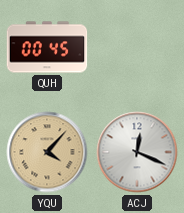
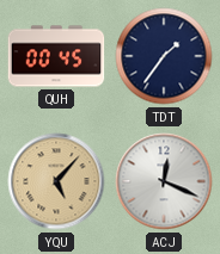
TDT: none -> 1:36 (164, 56)
YQU: 4:07 -> 5:07 (56, 181)
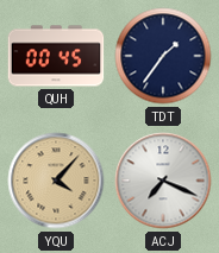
YQU: 5:07 -> 4:07 (56, 181)
ACJ: 12:19 -> 7:19 (163, 181)
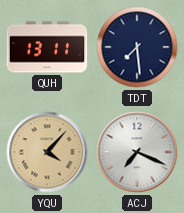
QUH: 00:45 -> 13:11 (47, 47)
TDT: 1:36 -> 7:29 (137, 47)
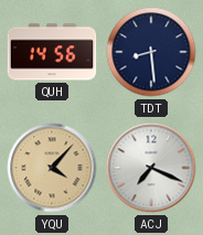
QUH: 13:11 -> 14:56 (52, 52)
TDT: 7:29 -> 8:29 (151, 52)
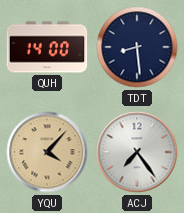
QUH: 14:56 -> 14:00 (47, 47)
ACJ: 7:19 -> 7:24 (137, 152)
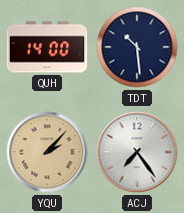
TDT: 8:29 -> 10:29 (137, 47)
YQU: 4:07 -> 2:07 (47, 152)
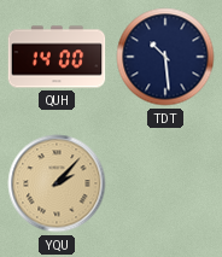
ACJ: 7:24 -> none (137, 152)
